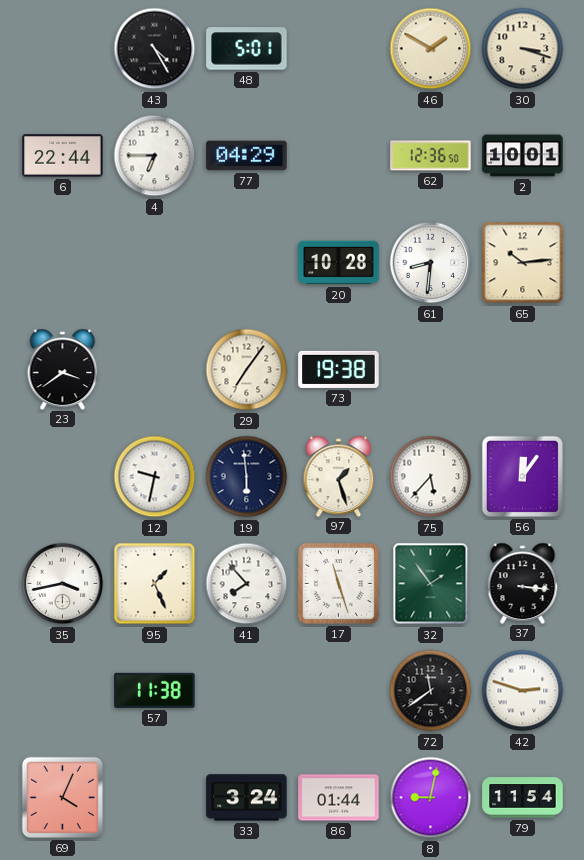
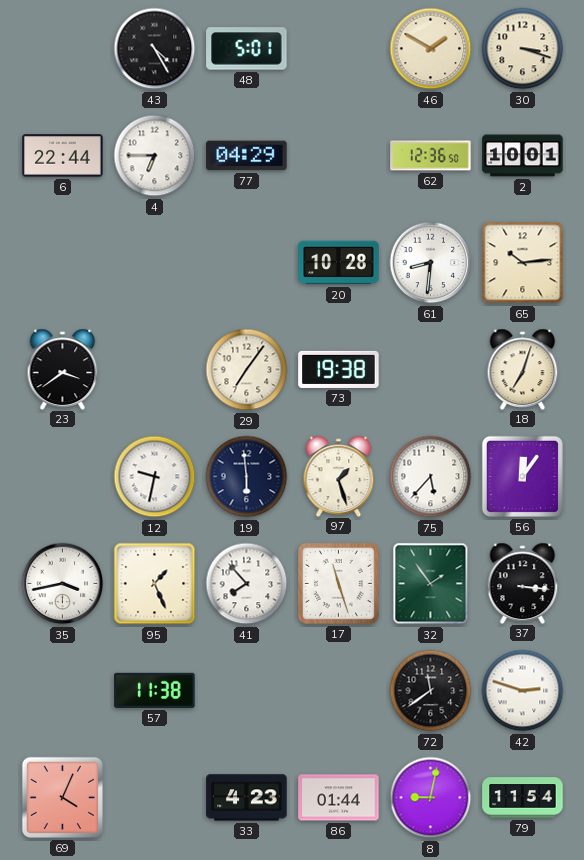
18: none -> 7:03 (523, 369)
33: 3:24 -> 4:23 (247, 798)
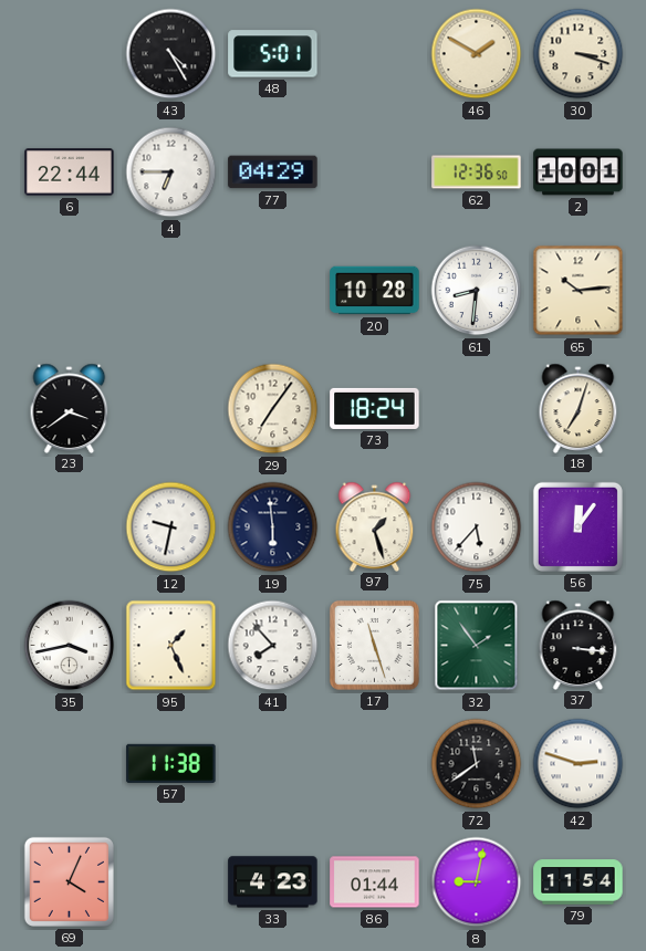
73: 19:38 -> 18:24 (375, 408)
